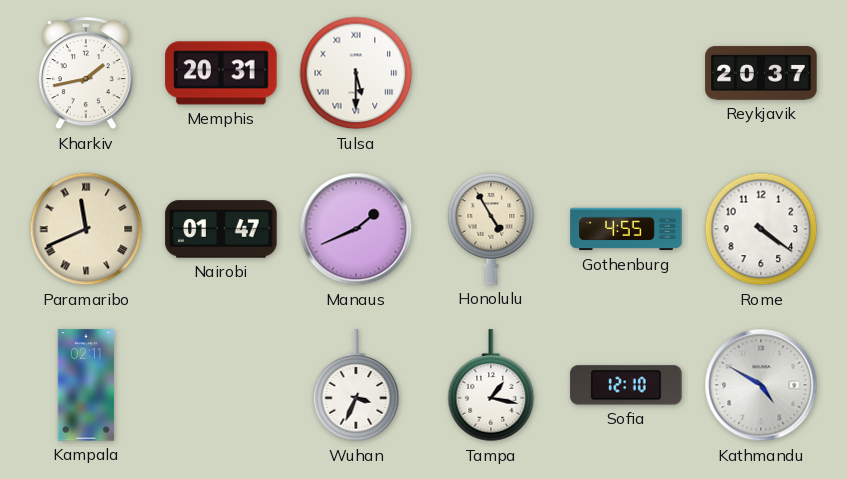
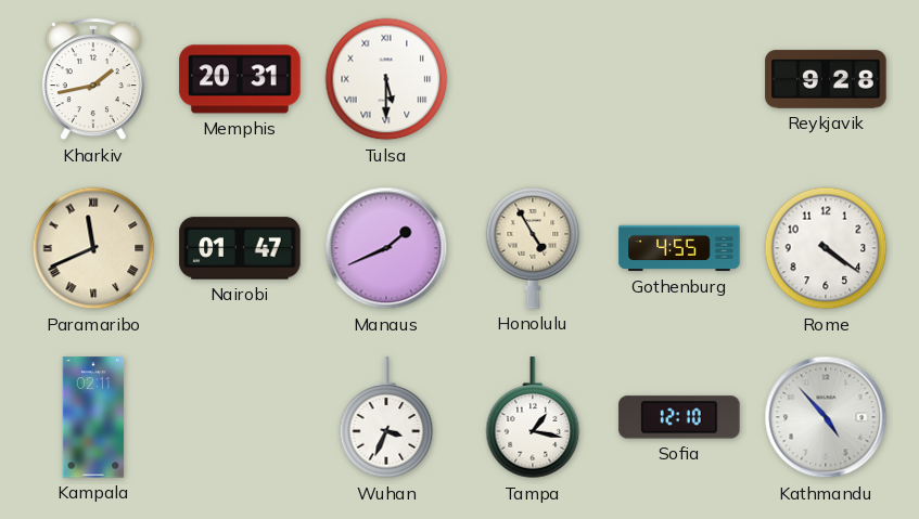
Reykjavik: 20:37 -> 9:28 (826, 79)
Kathmandu: 4:50 -> 4:53 (826, 417)
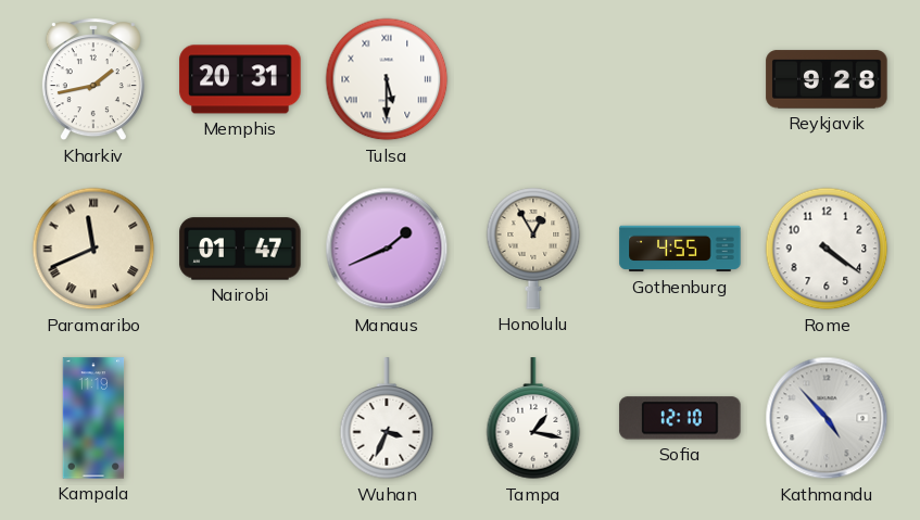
Honolulu: 4:55 -> 12:55 (533, 249)
Kampala: 02:11 -> 11:19 (93, 418)
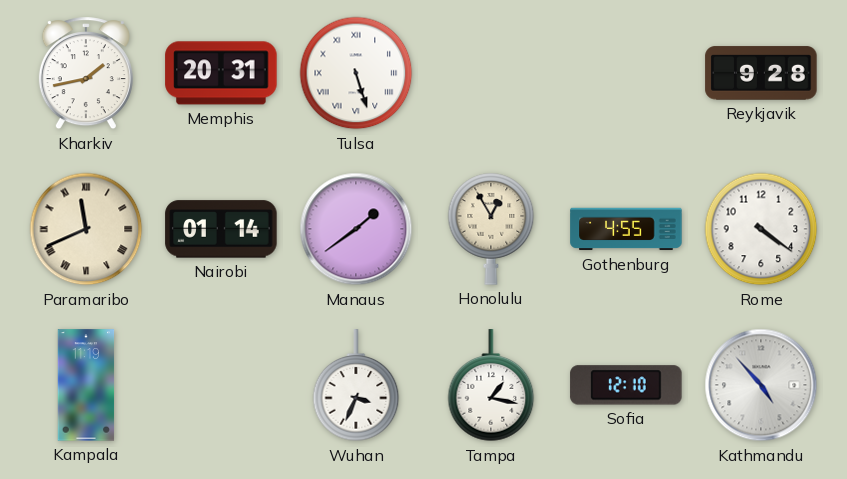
Tulsa: 5:30 -> 5:27 (356, 73)
Nairobi: 01:47 -> 01:14 (221, 229)
Manaus: 1:41 -> 1:39 (356, 229)
